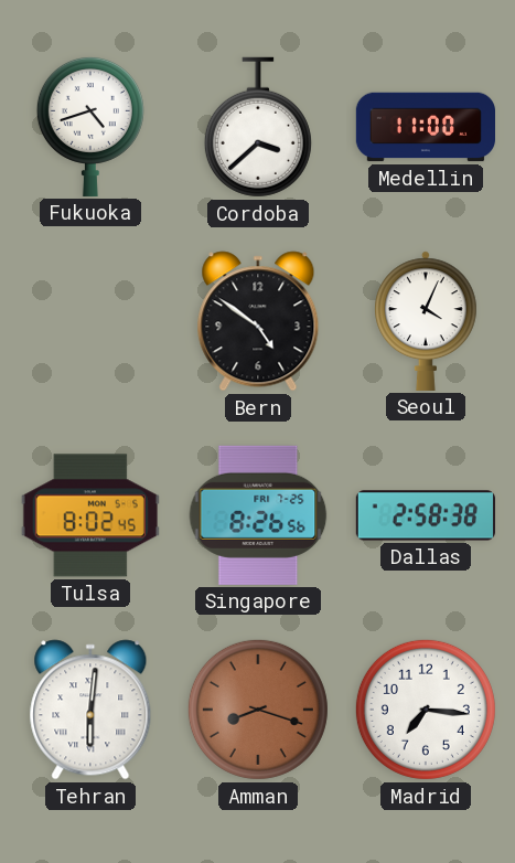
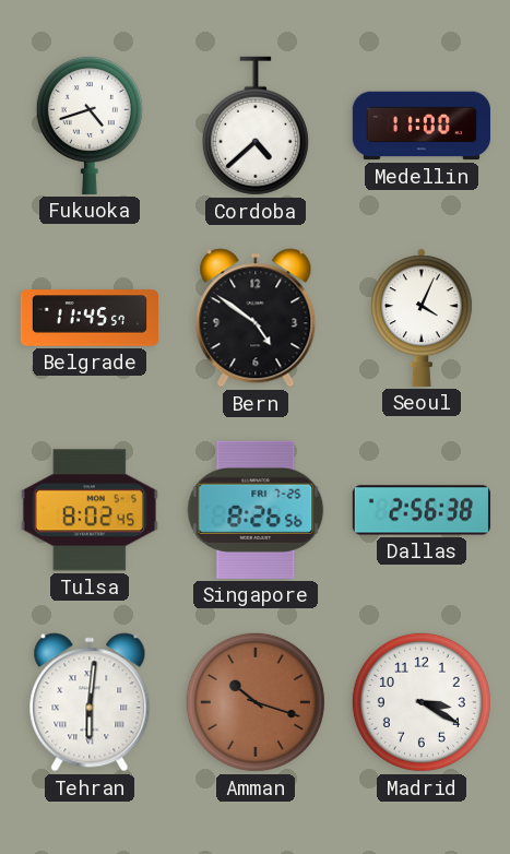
Cordoba: 3:38 -> 4:38 (256, 126)
Belgrade: none -> 11:45 (88, 318)
Dallas: 2:58 -> 2:56 (422, 510)
Amman: 8:18 -> 10:18 (256, 702)
Madrid: 7:16 -> 3:20 (422, 702)
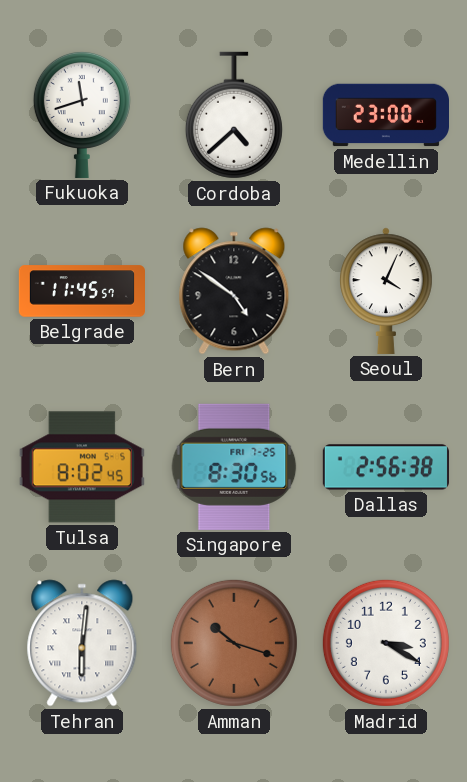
Fukuoka: 4:42 -> 11:42 (82, 114)
Medellin: 11:00 -> 23:00 (385, 115)
Singapore: 8:26 -> 8:30 (234, 467)
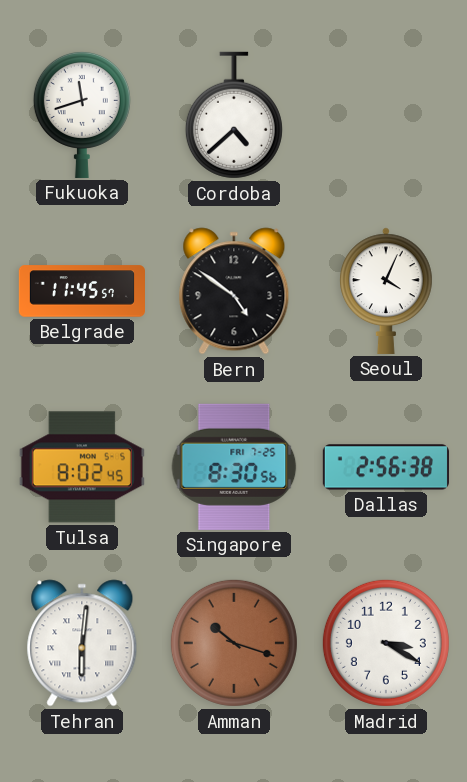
Medellin: 23:00 -> none (385, 115)
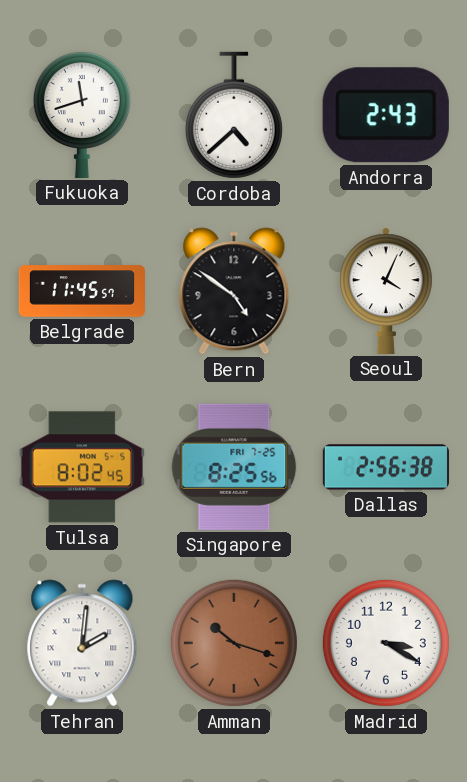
Andorra: none -> 2:43 (386, 115)
Singapore: 8:30 -> 8:25 (234, 467)
Tehran: 6:01 -> 2:01 (82, 643)
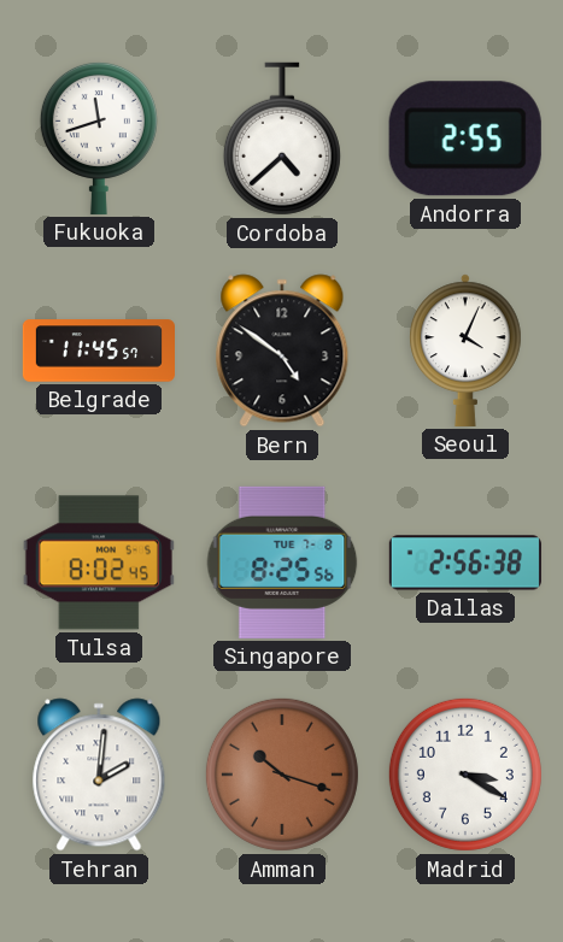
Andorra: 2:43 -> 2:55 (465, 139)
Singapore date: FRI 7-25 -> TUE 7-8 (282, 563)
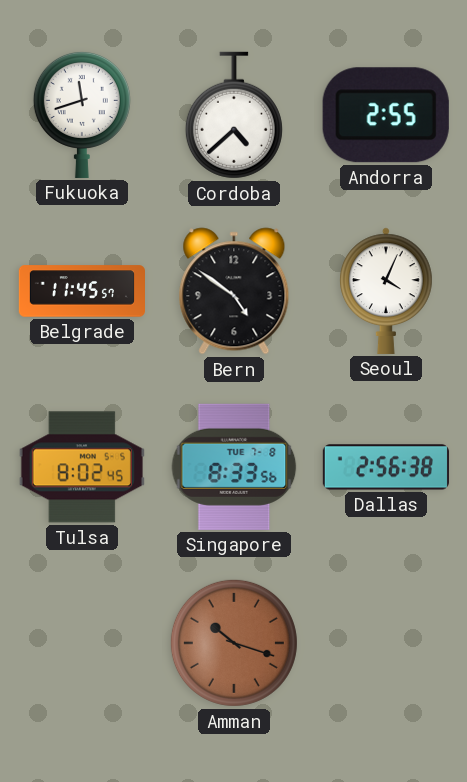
Singapore: 8:25 -> 8:33 (234, 467)
Tehran: 2:01 -> none (99, 775)
Madrid: 3:20 -> none (465, 775)
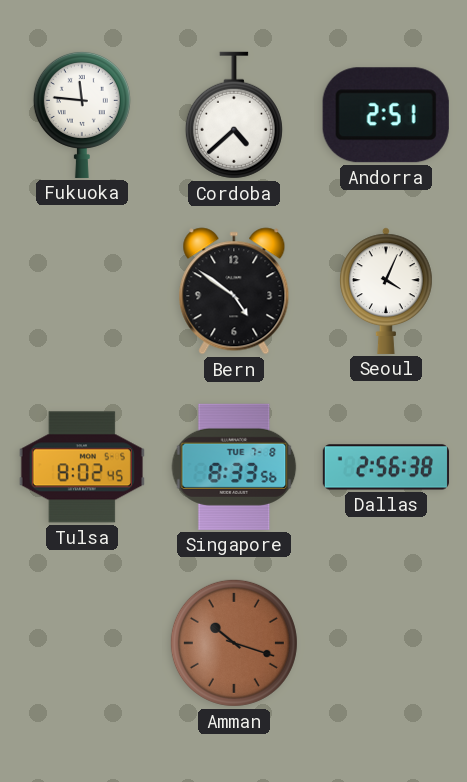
Fukuoka: 11:42 -> 11:46 (82, 114)
Andorra: 2:55 -> 2:51 (386, 115)
Belgrade: 11:45 -> none (81, 291)
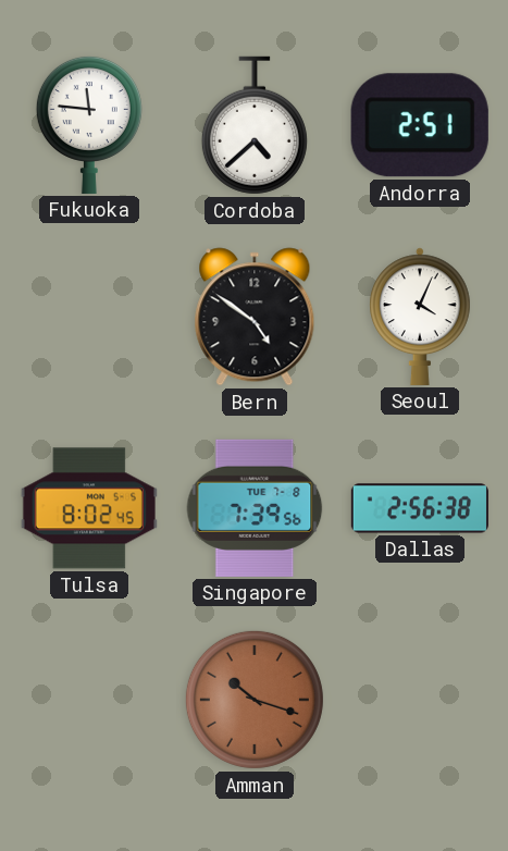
Singapore: 8:33 -> 7:39 (255, 508)
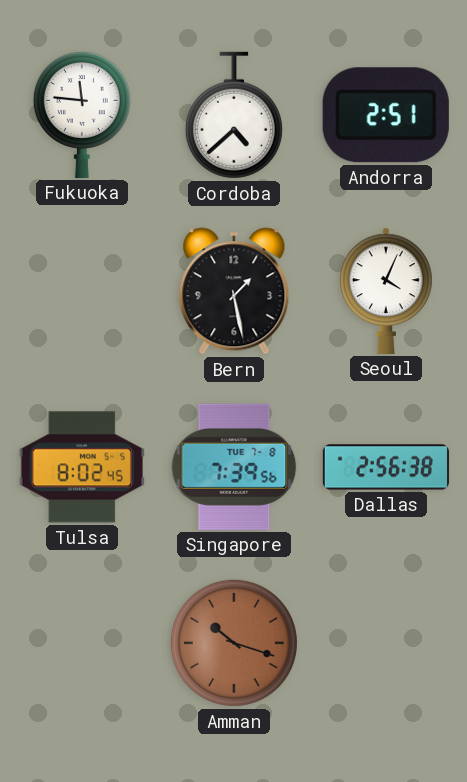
Bern: 4:51 -> 1:28 (234, 291)
